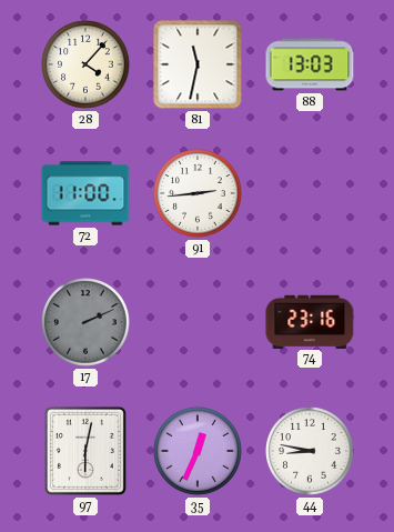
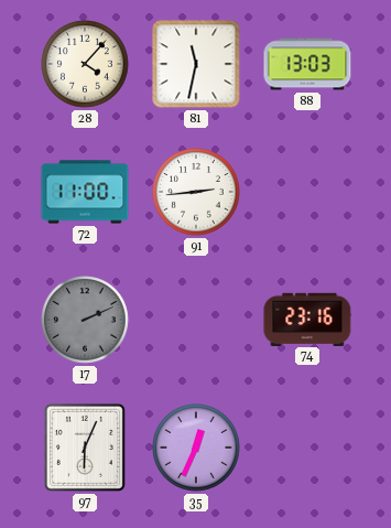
97: 6:02 -> 6:04 (85, 448)
44: 8:47 -> none (310, 451)
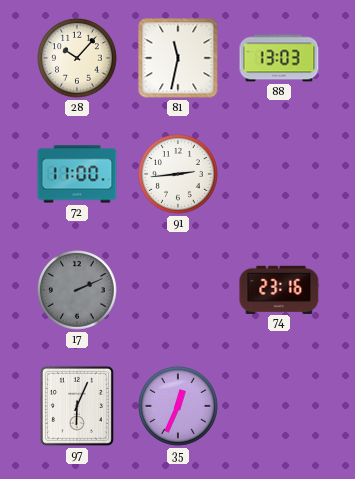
28: 4:07 -> 10:07 (77, 58)
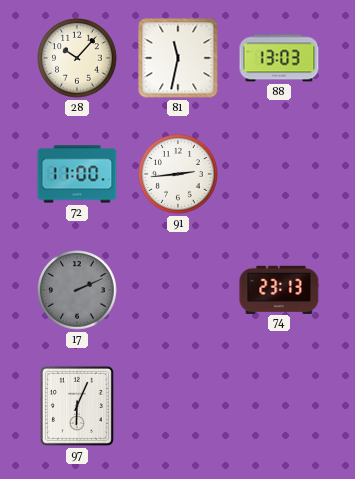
74: 23:16 -> 23:13 (279, 289)
35: 12:34 -> none (178, 406)
